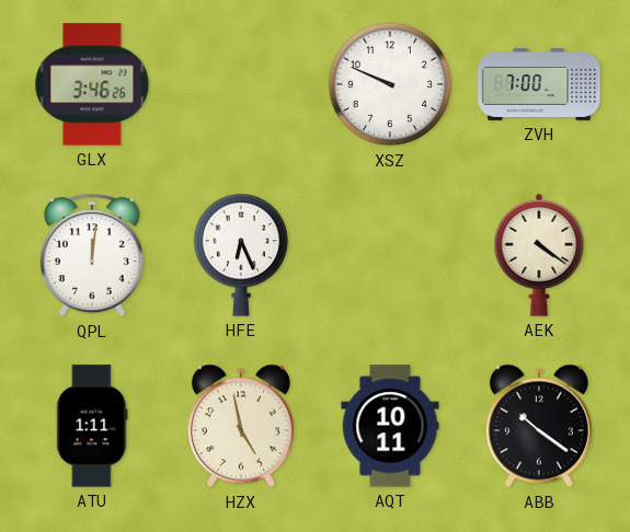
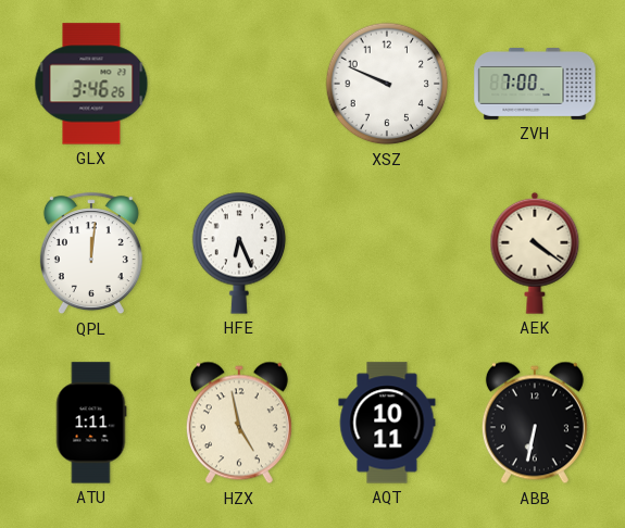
ABB: 10:21 -> 6:32 (535, 423)
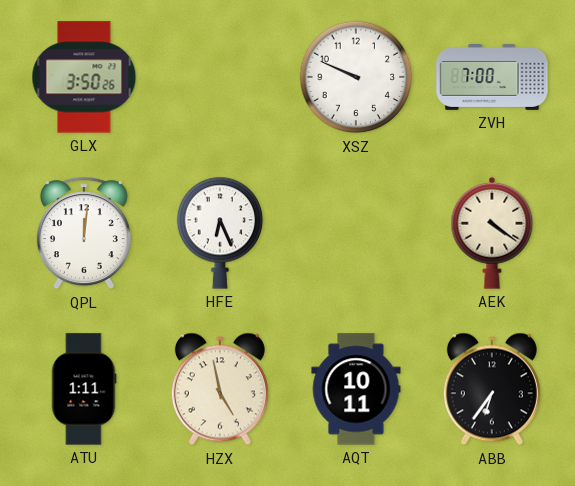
GLX: 3:46 -> 3:50 (84, 77)
ABB: 6:32 -> 6:36 (492, 389)
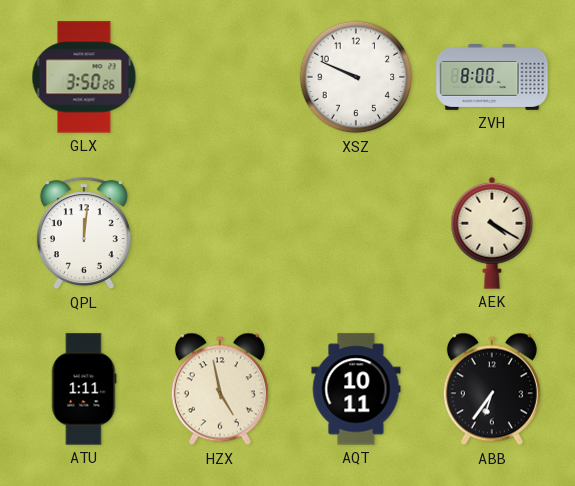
ZVH: 7:00 -> 8:00 (492, 78)
HFE: 6:26 -> none (220, 233)
AEK: 4:21 -> 4:20 (492, 233)
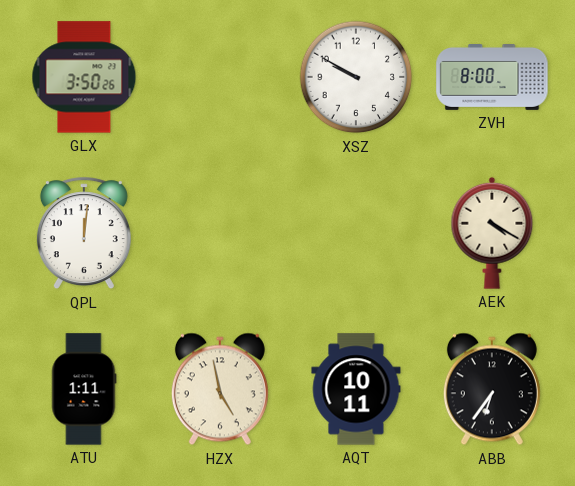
XSZ: 9:49 -> 9:50 (356, 77)
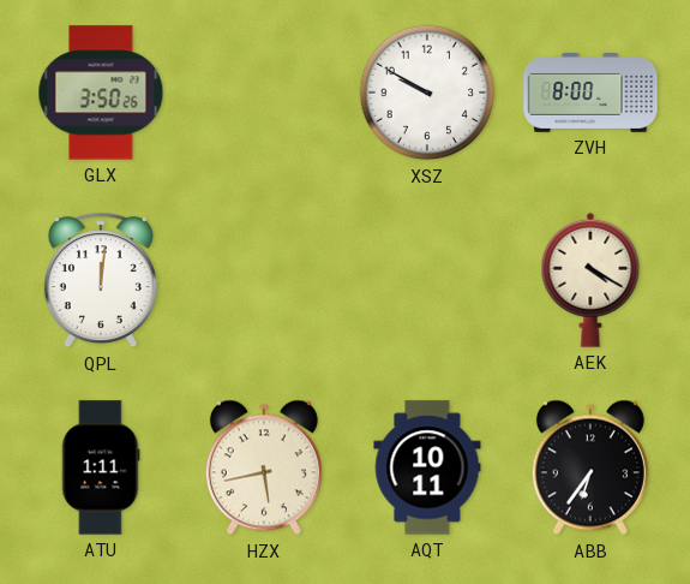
HZX: 4:58 -> 5:43 (264, 467)
